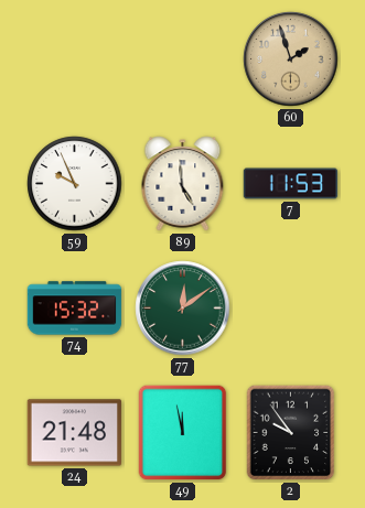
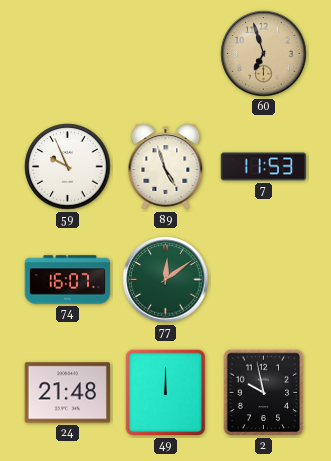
60: 1:57 -> 6:57 (264, 54)
89: 4:59 -> 4:57 (166, 167)
74: 15:32 -> 16:07 (68, 280)
49: 11:58 -> 12:00 (166, 393)
2: 9:54 -> 9:58 (264, 393)
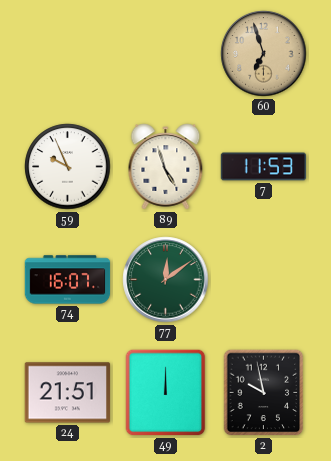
24: 21:48 -> 21:51 (68, 393)
